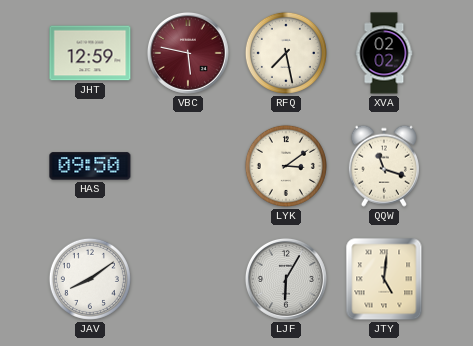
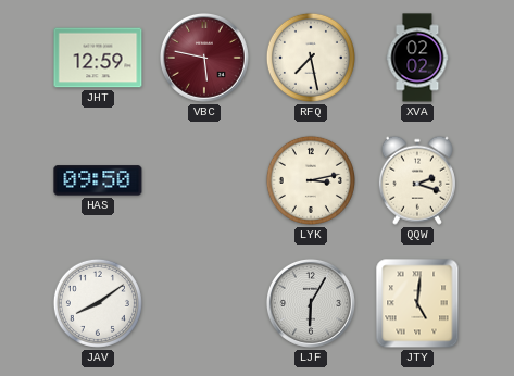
LYK: 3:09 -> 3:13 (311, 180)
QQW: 11:18 -> 2:18 (417, 180)
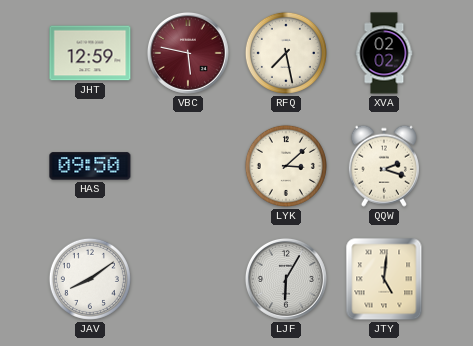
LYK: 3:13 -> 3:08 (286, 166)
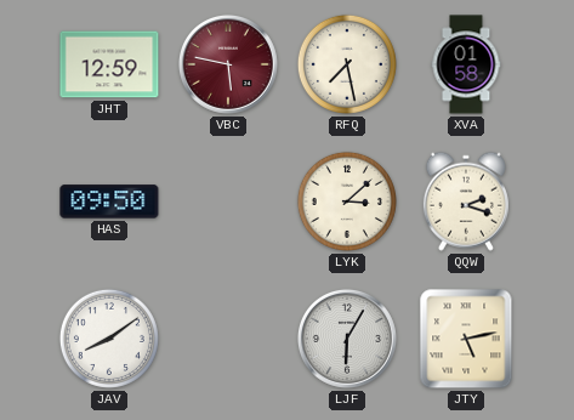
XVA: 02:02 -> 01:58 (466, 64)
JTY: 5:01 -> 5:13 (466, 339)
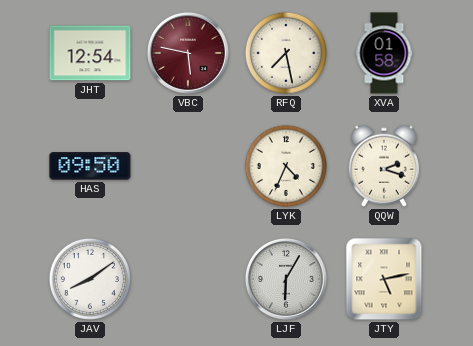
JHT: 12:59 -> 12:54 (90, 53)
LYK: 3:08 -> 4:34 (286, 166)
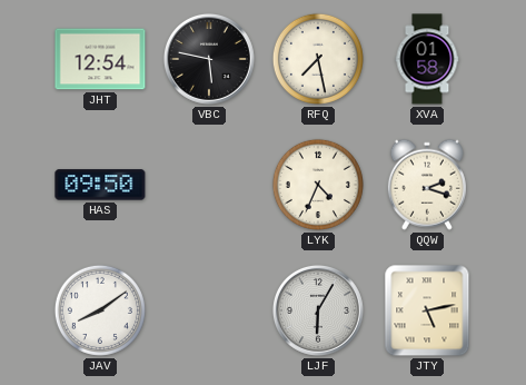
VBC dial: burgundy -> black (209, 59)
